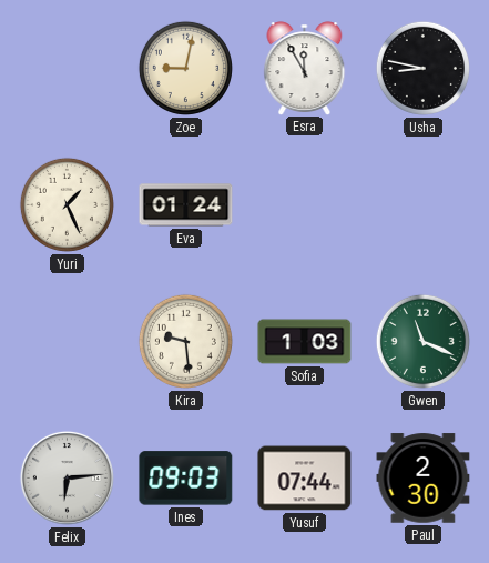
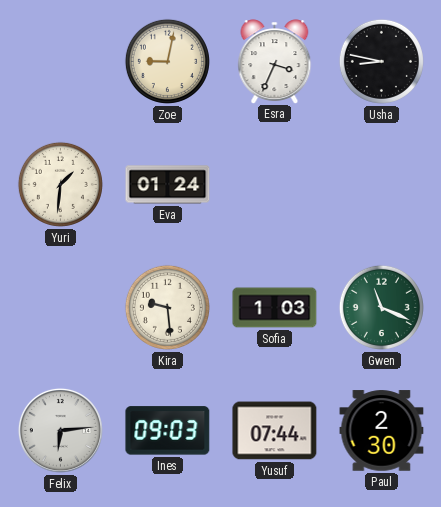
Esra: 11:55 -> 3:34 (275, 61)
Yuri: 1:26 -> 1:31 (60, 184)
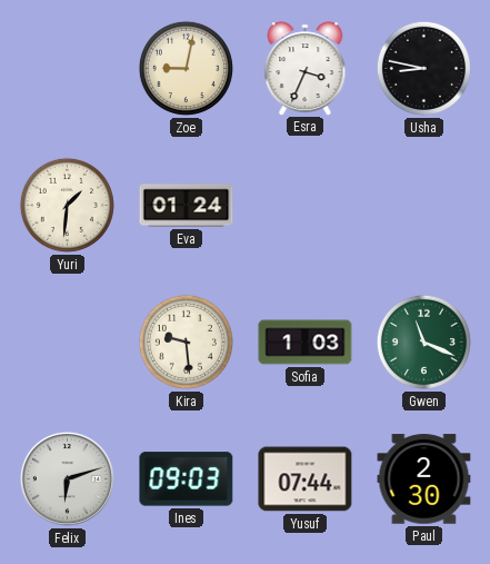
Felix: 6:14 -> 6:12 (67, 478)
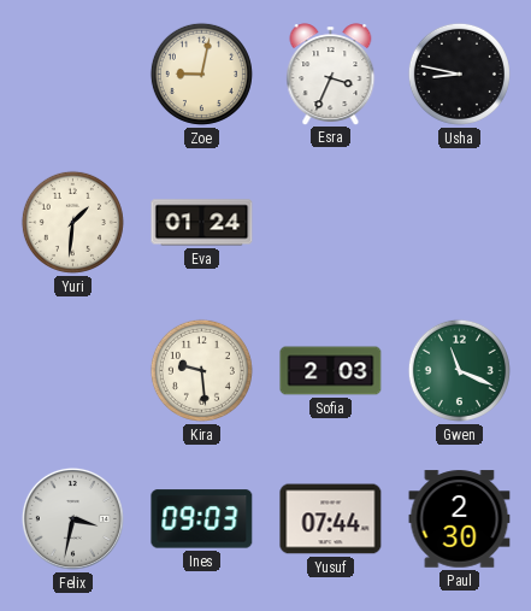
Sofia: 1:03 -> 2:03 (331, 371)
Felix: 6:12 -> 3:32 (72, 518)
